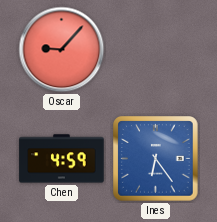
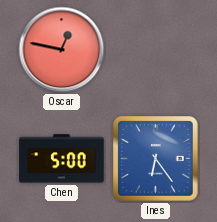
Oscar: 9:07 -> 12:47 (62, 50)
Chen: 4:59 -> 5:00 (62, 159)
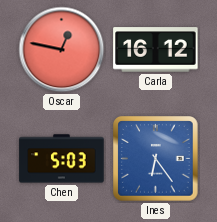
Carla: none -> 16:12 (156, 50)
Chen: 5:00 -> 5:03 (62, 159)
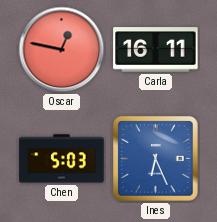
Carla: 16:12 -> 16:11 (156, 50)
Ines: 6:24 -> 6:26 (156, 159)
